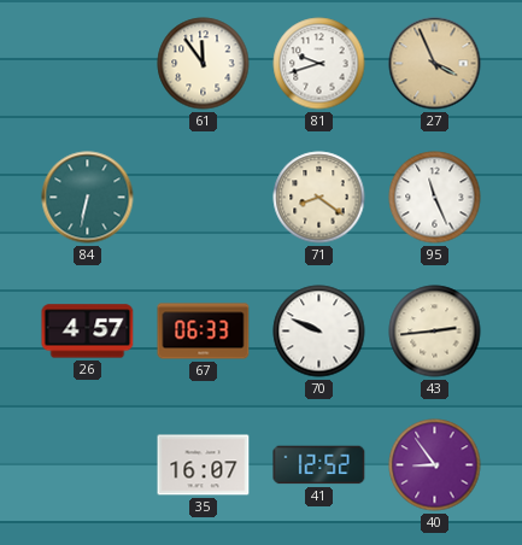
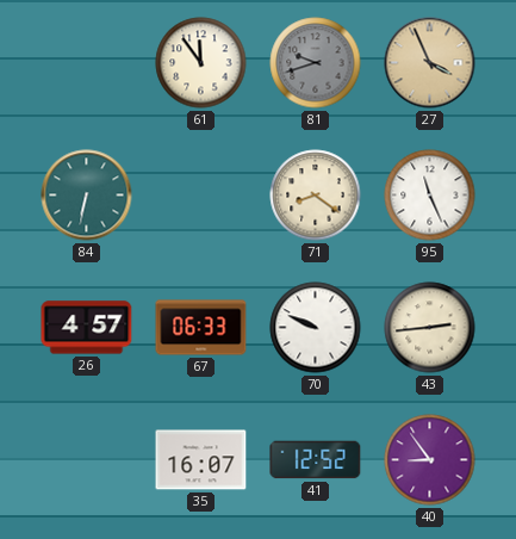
81 dial: white -> grey (316, 63)
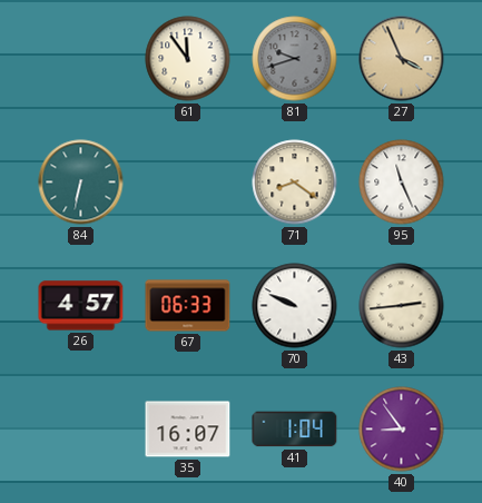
41: 12:52 -> 1:04 (295, 430)
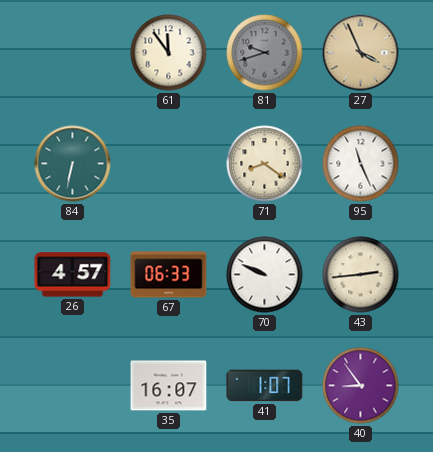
41: 1:04 -> 1:07 (265, 386)
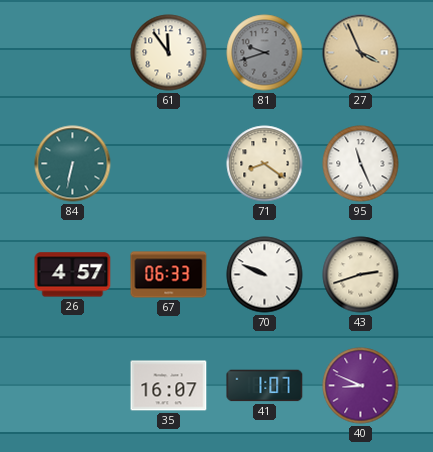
43: 2:44 -> 2:42 (361, 275)
40: 8:54 -> 8:49 (361, 386)
